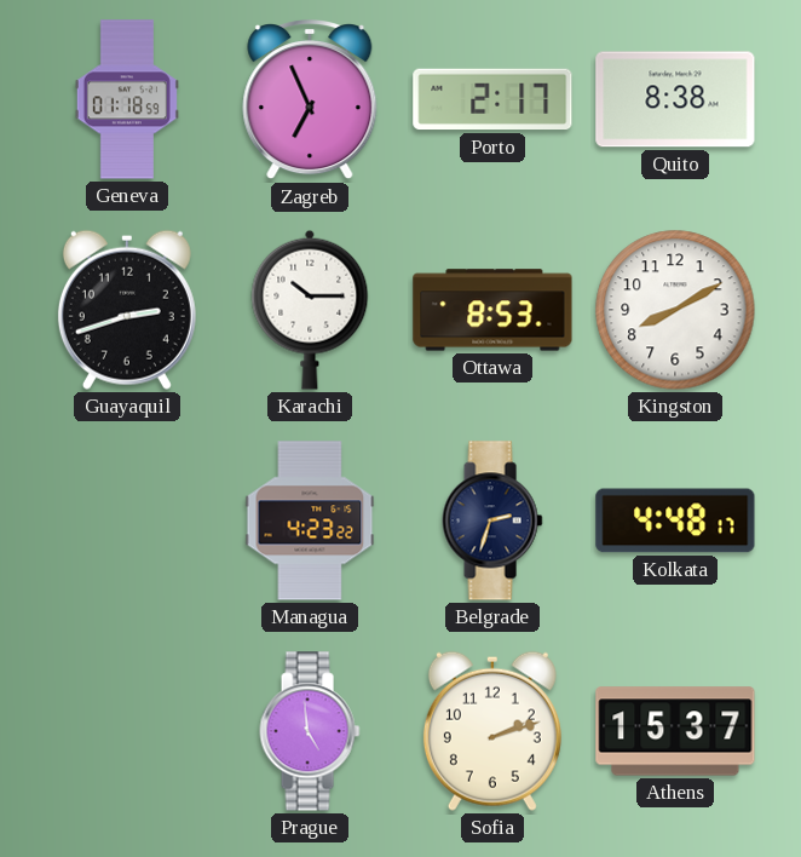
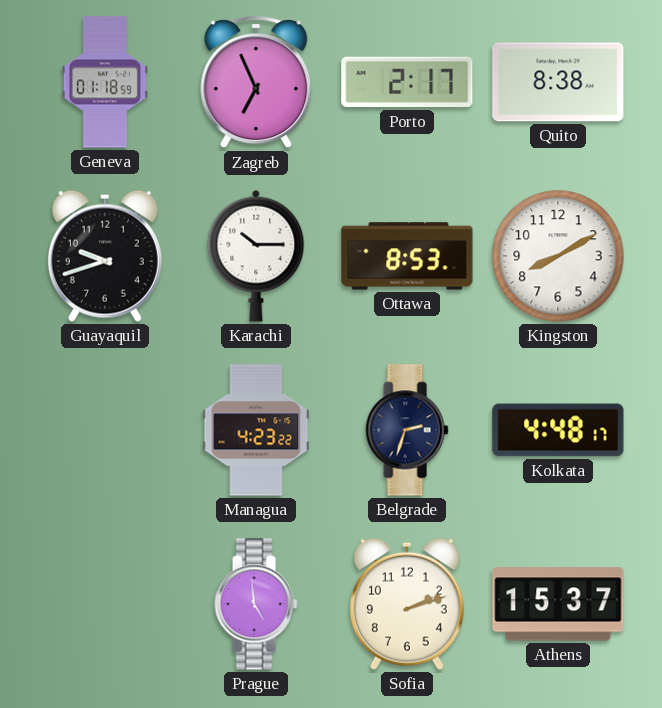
Guayaquil: 2:42 -> 9:42 (105, 256)
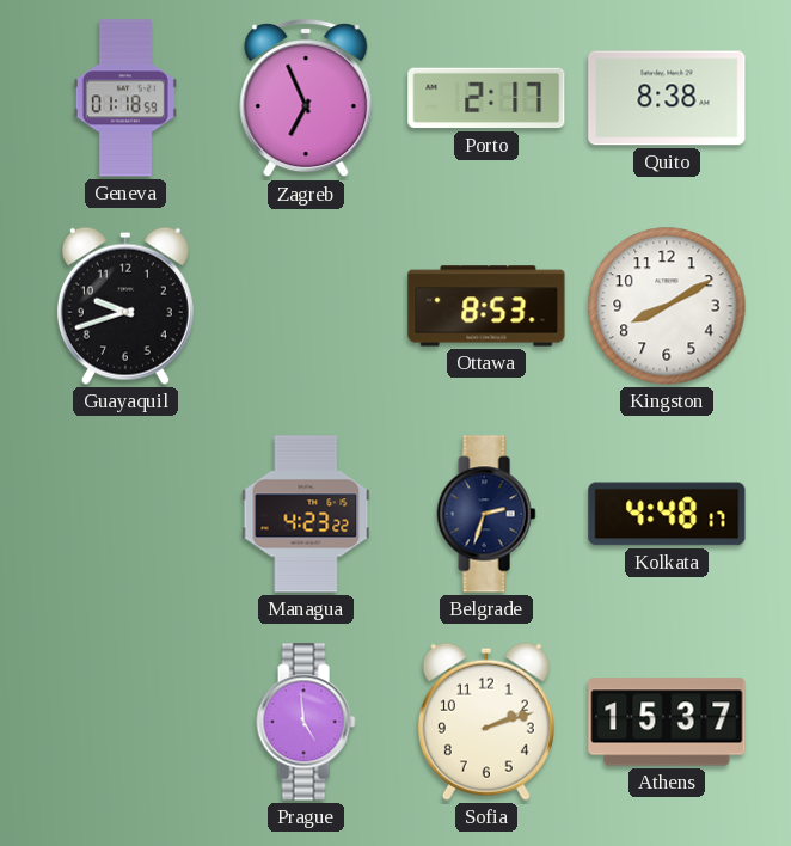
Karachi: 10:15 -> none (256, 256)
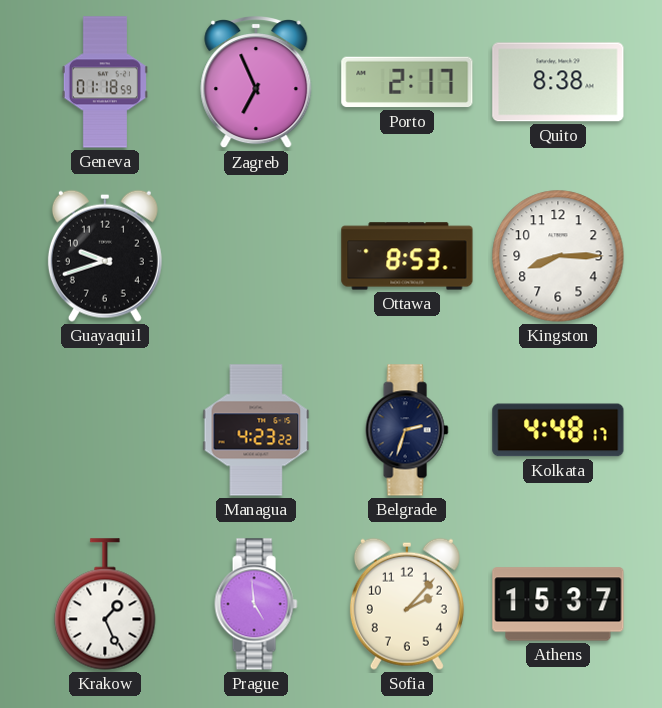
Kingston: 8:10 -> 8:15 (558, 256)
Krakow: none -> 1:26 (105, 604)
Sofia: 2:12 -> 2:07 (407, 604)
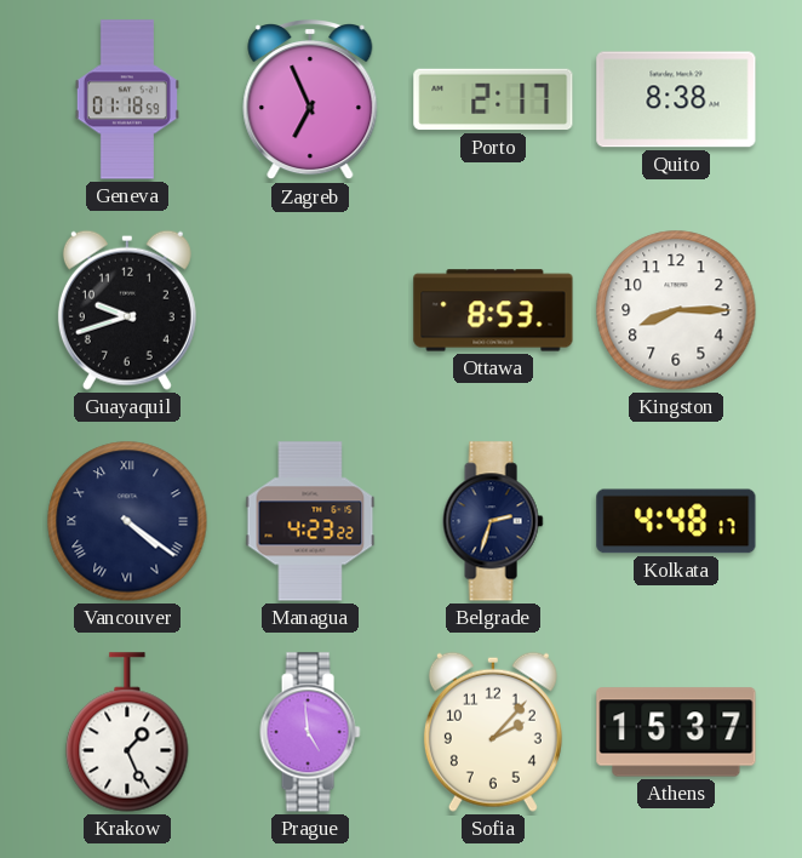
Vancouver: none -> 4:21 (127, 521)
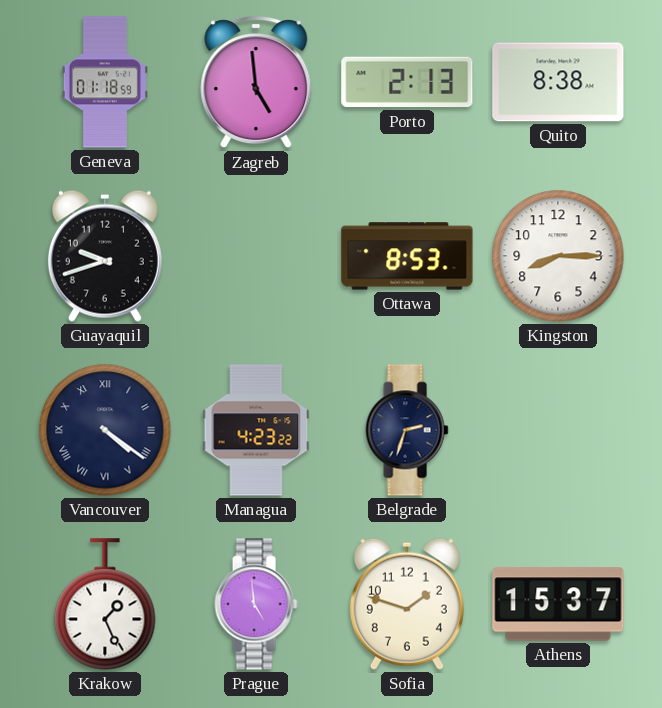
Zagreb: 6:56 -> 4:59 (256, 83)
Porto: 2:17 -> 2:13 (407, 82)
Kolkata: 4:48 -> none (676, 521)
Sofia: 2:07 -> 1:48 (407, 604)
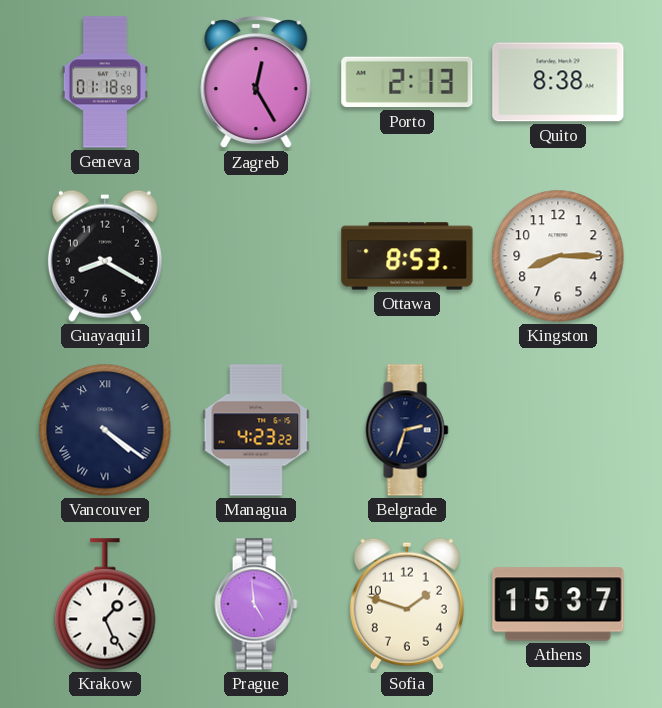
Zagreb: 4:59 -> 12:25 (256, 83)
Guayaquil: 9:42 -> 8:20 (105, 256)
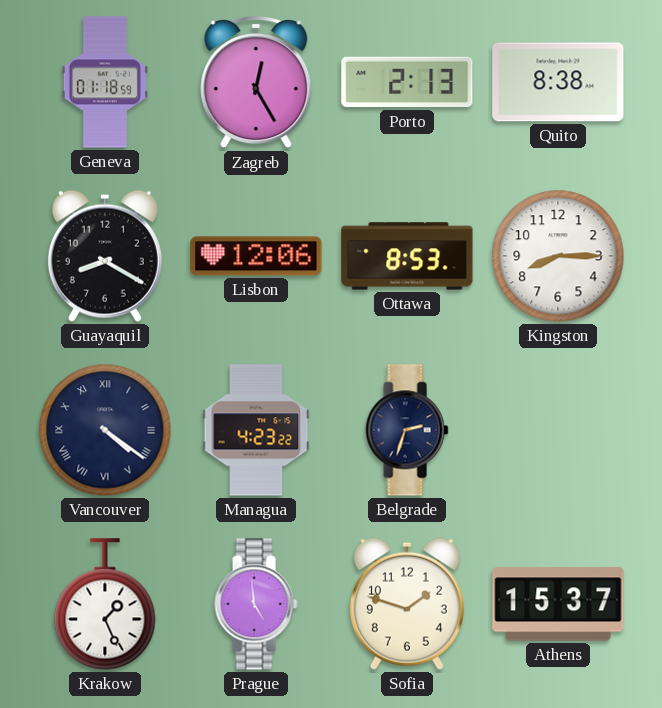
Lisbon: none -> 12:06 (256, 256)
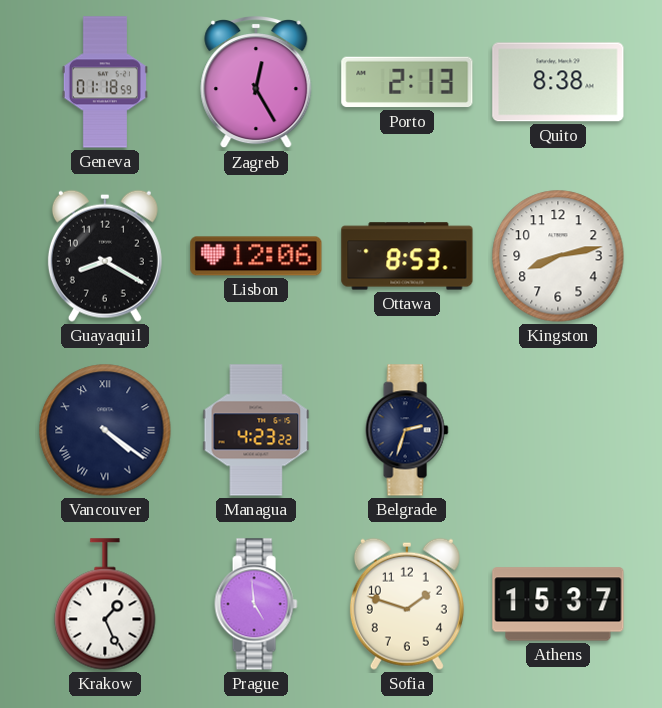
Kingston: 8:15 -> 8:13 (558, 256)
